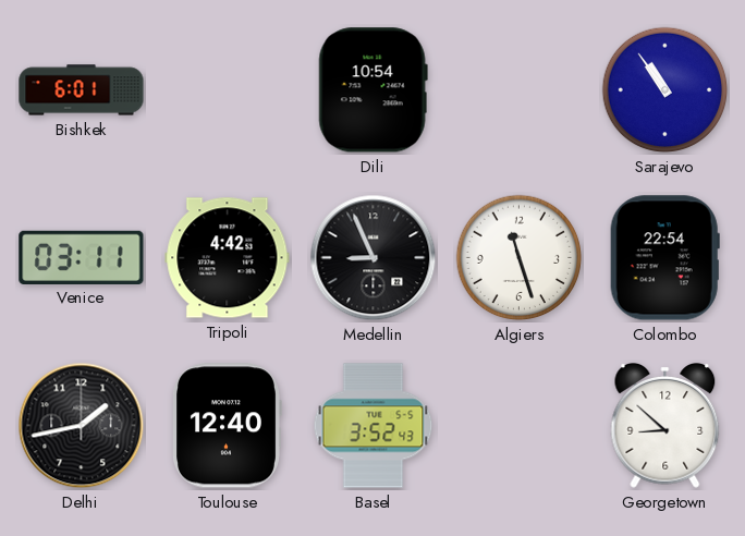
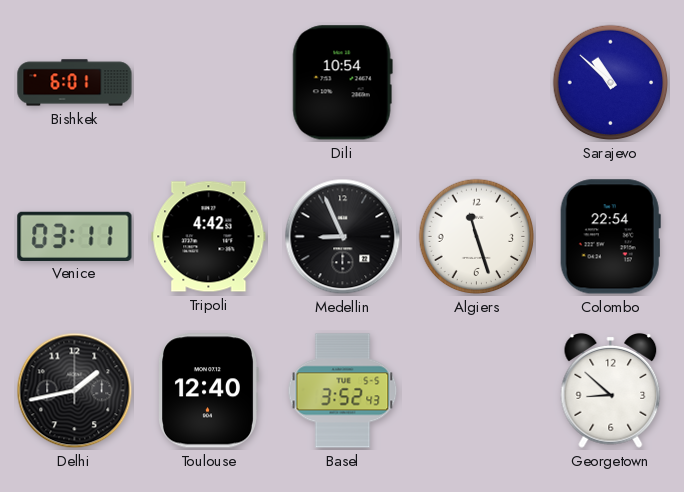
Sarajevo: 10:54 -> 10:52 (611, 83)
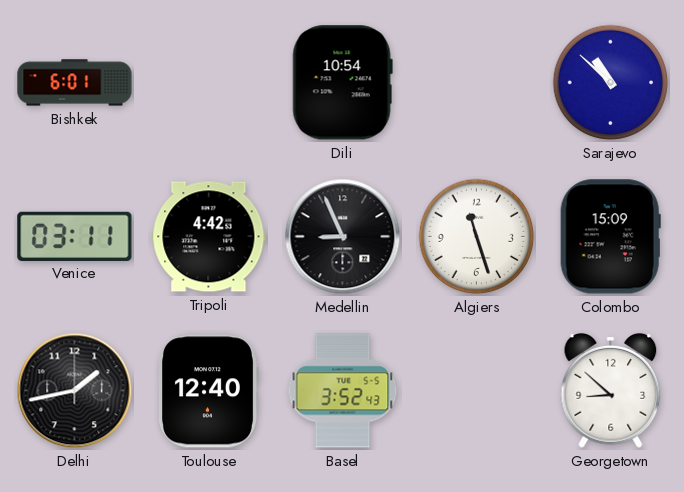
Colombo: 22:54 -> 15:09 (610, 237)
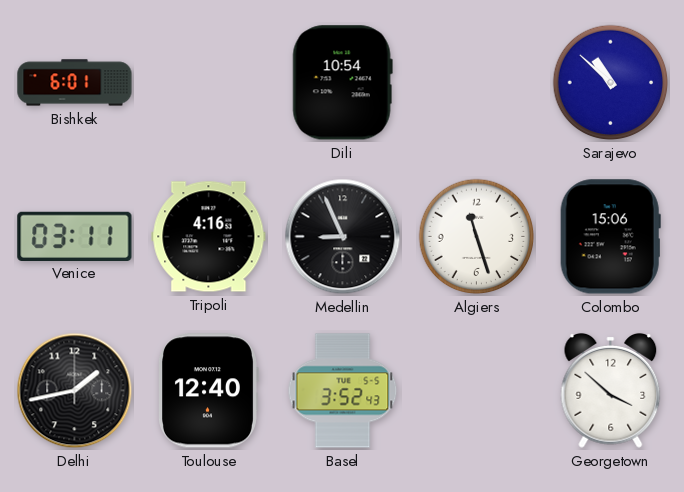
Tripoli: 4:42 -> 4:16 (209, 237)
Colombo: 15:09 -> 15:06 (610, 237)
Georgetown: 8:52 -> 3:52 (611, 391)
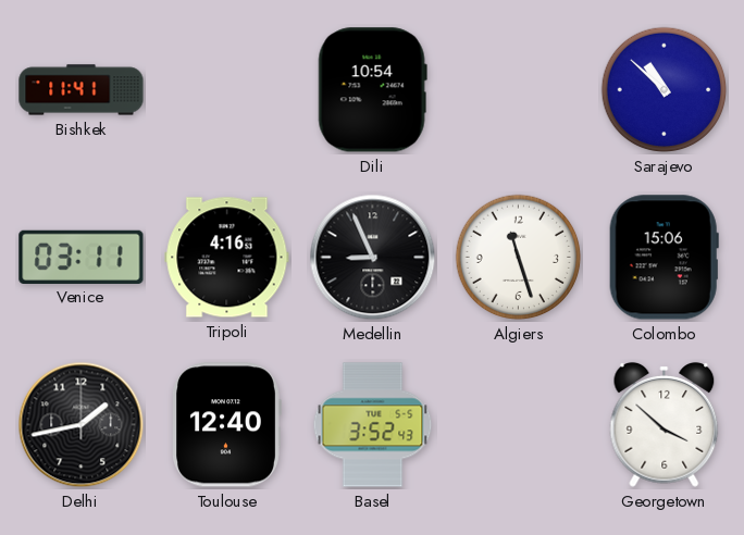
Bishkek: 6:01 -> 11:41 (82, 90)
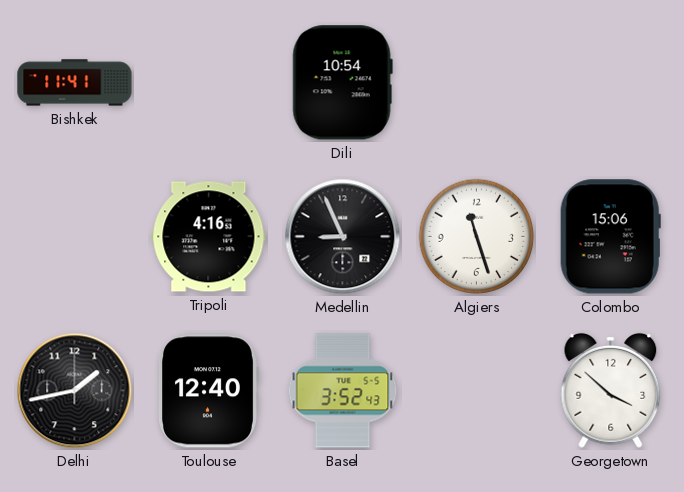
Sarajevo: 10:52 -> none (665, 90)
Venice: 03:11 -> none (82, 257)
